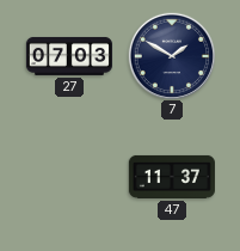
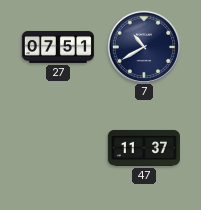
27: 07:03 -> 07:51 (58, 47)
7: 1:50 -> 10:40 (143, 46)
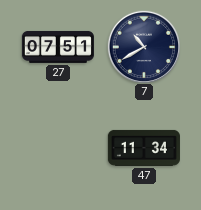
47: 11:37 -> 11:34 (144, 148)
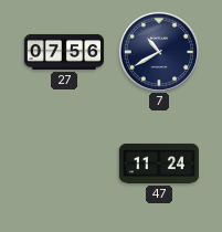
27: 07:51 -> 07:56 (64, 52)
47: 11:34 -> 11:24 (159, 164)
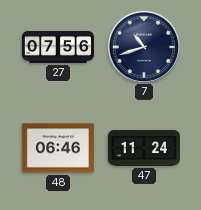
7: 10:40 -> 10:42 (143, 46)
48: none -> 06:46 (58, 148)
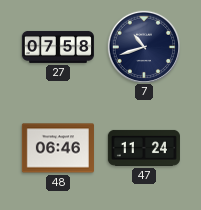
27: 07:56 -> 07:58 (58, 47)
